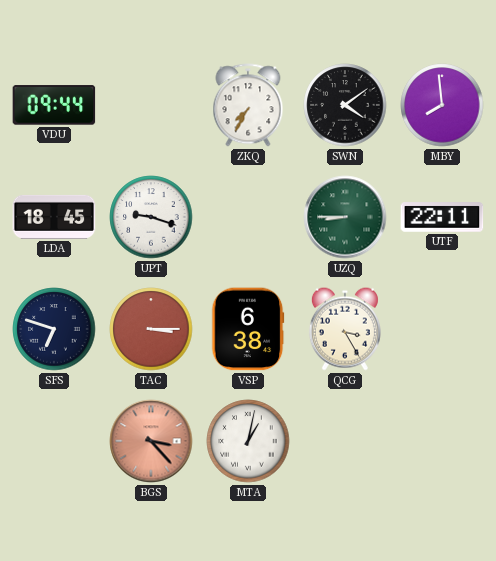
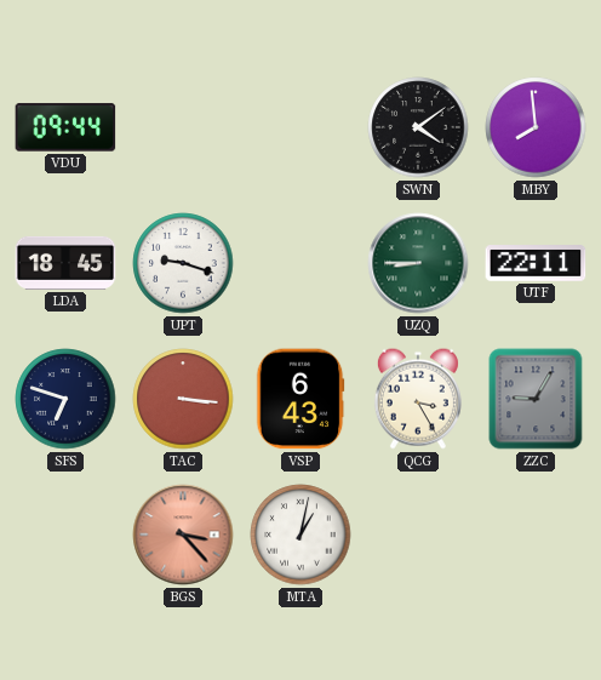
ZKQ: 7:35 -> none (248, 105)
TAC: 3:15 -> 3:16 (183, 399)
VSP: 6:38 -> 6:43 (300, 399)
ZZC: none -> 9:05 (536, 399)
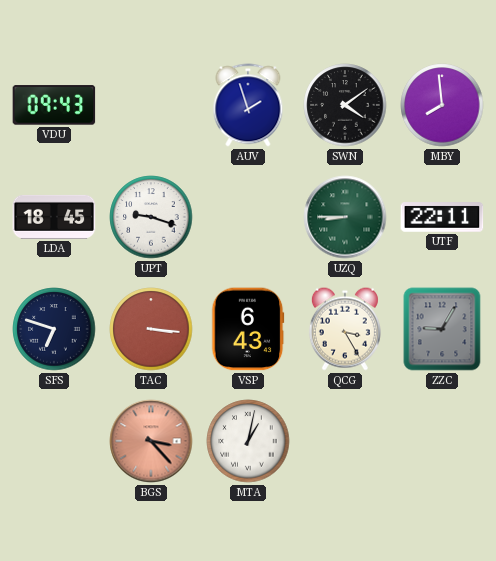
VDU: 09:44 -> 09:43 (54, 105)
AUV: none -> 1:57 (248, 105)
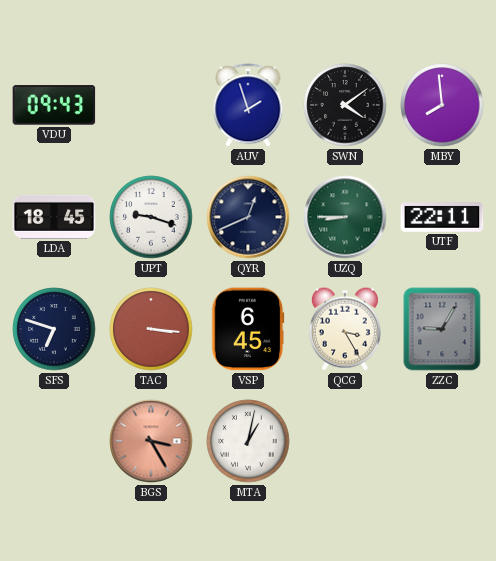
QYR: none -> 12:41 (248, 217)
VSP: 6:43 -> 6:45 (248, 329)
BGS: 3:23 -> 3:25 (151, 441)
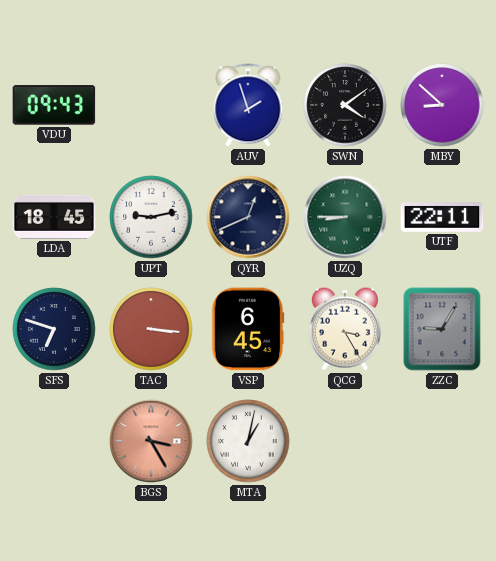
MBY: 7:59 -> 8:52 (442, 105)
UPT: 9:18 -> 9:13 (151, 217)
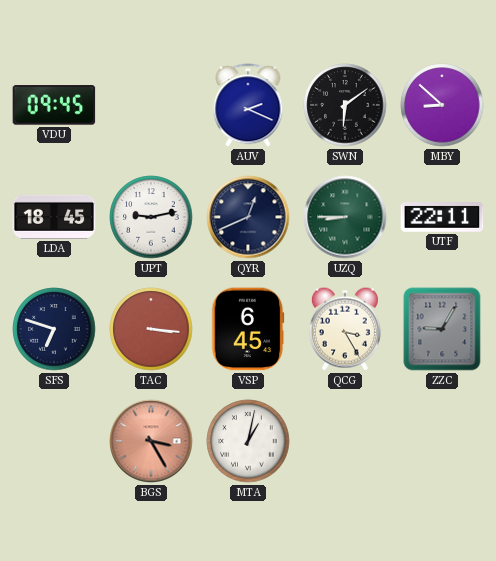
VDU: 09:43 -> 09:45 (54, 105)
AUV: 1:57 -> 2:19 (248, 105)
SWN: 4:09 -> 6:09 (345, 105)
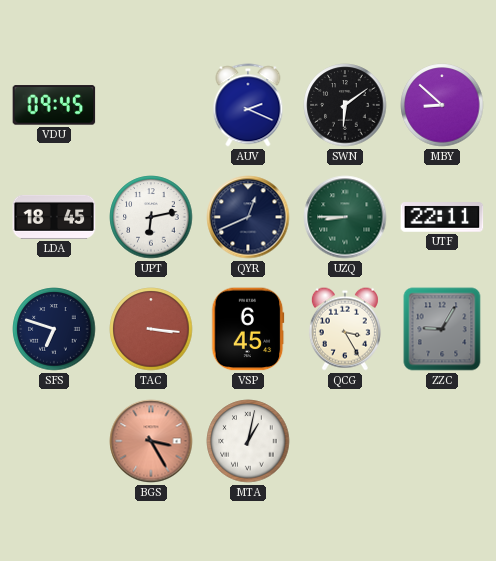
UPT: 9:13 -> 6:13 (151, 217)
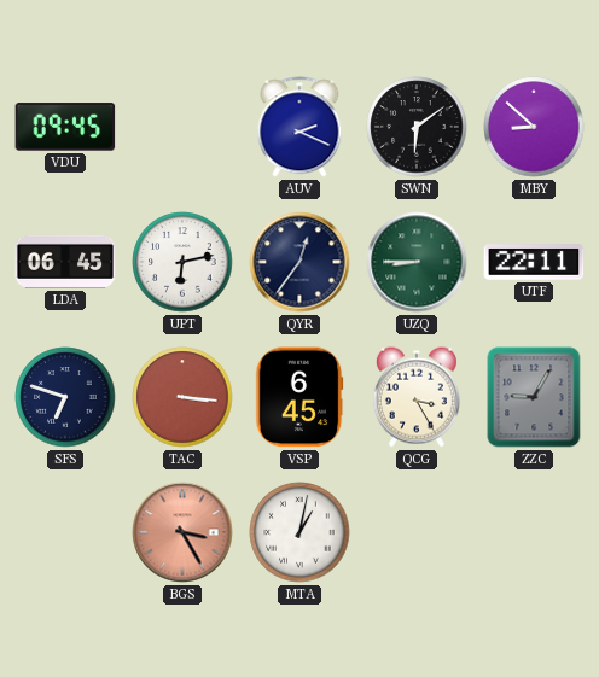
LDA: 18:45 -> 06:45 (65, 262)
QYR: 12:41 -> 12:36 (299, 262)
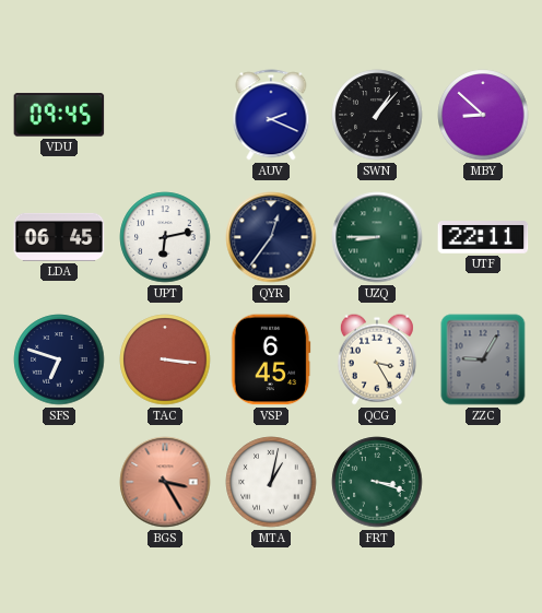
SWN: 6:09 -> 1:07 (377, 115)
FRT: none -> 3:18 (377, 482)
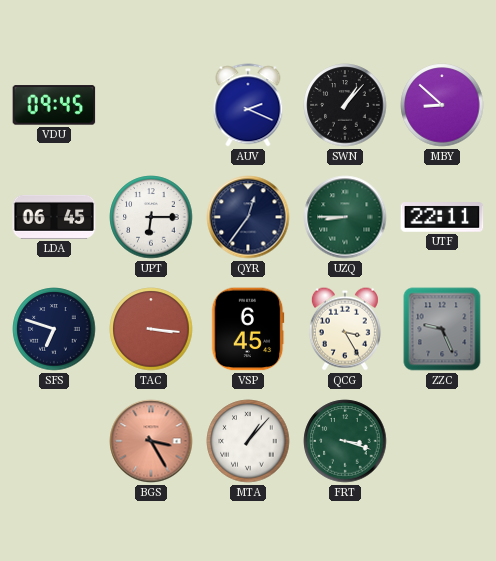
UPT: 6:13 -> 6:15 (151, 217)
ZZC: 9:05 -> 9:26 (442, 329)
MTA: 1:02 -> 1:07 (248, 441)
